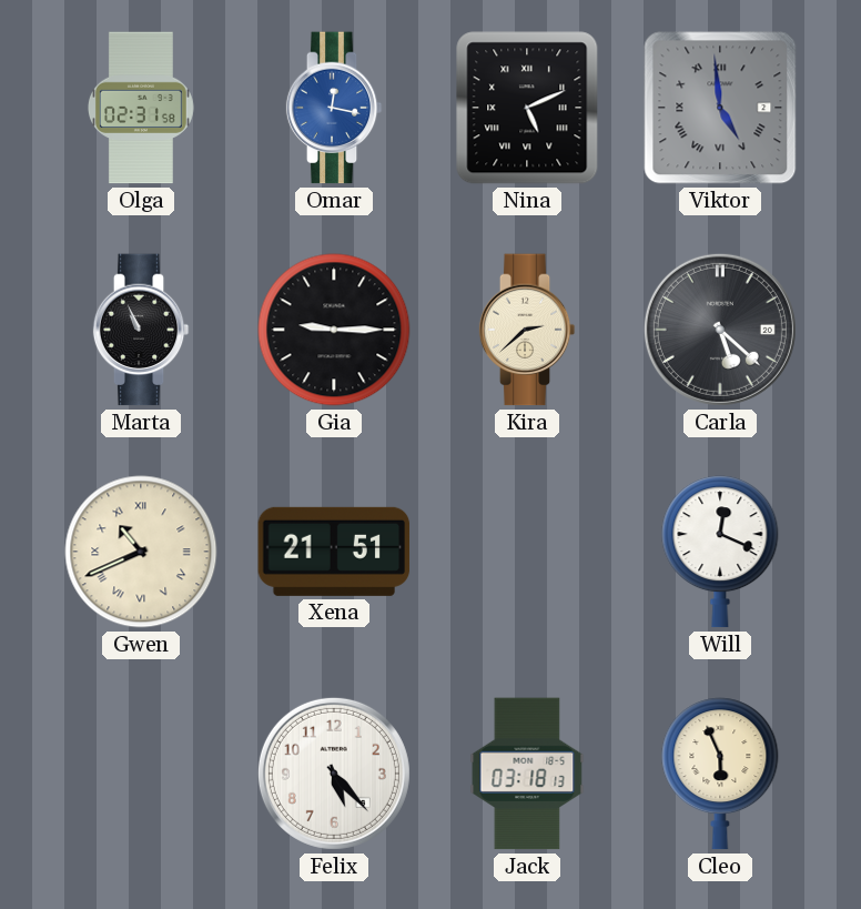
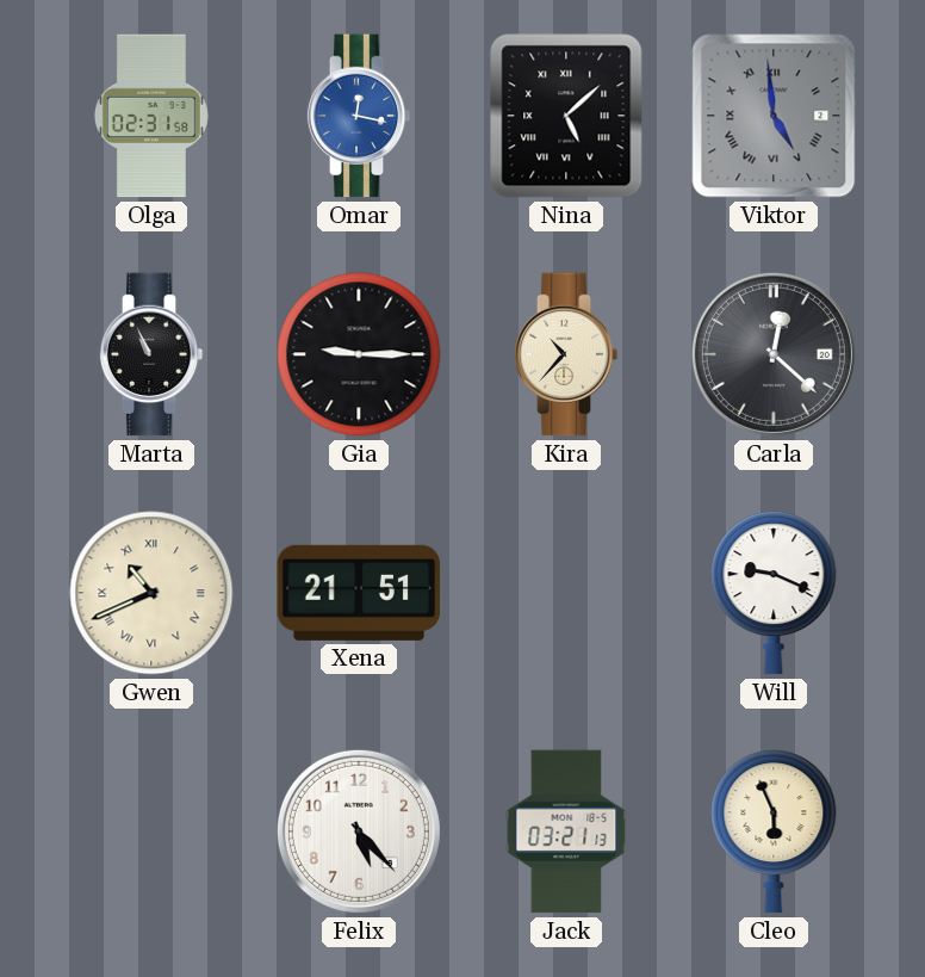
Nina: 5:11 -> 5:08 (566, 116)
Kira: 2:38 -> 10:37 (566, 354)
Carla: 5:22 -> 12:22 (774, 354)
Will: 12:19 -> 9:19 (774, 593)
Jack: 03:18 -> 03:21 (566, 831)
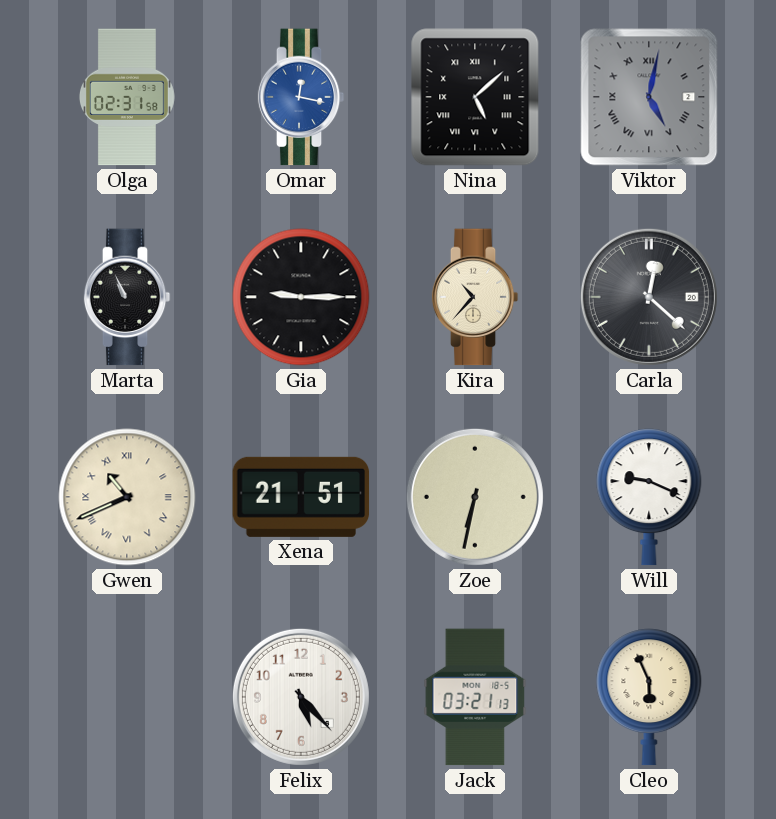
Viktor: 4:59 -> 5:02 (649, 97)
Zoe: none -> 6:32 (475, 497)
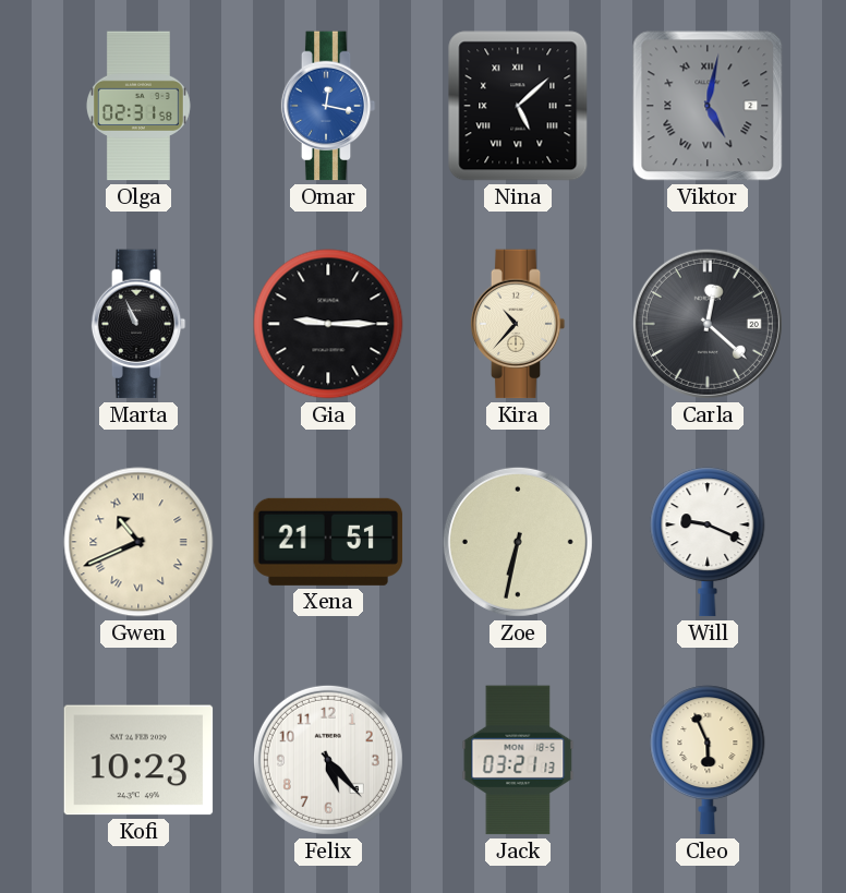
Kofi: none -> 10:23 (138, 760)
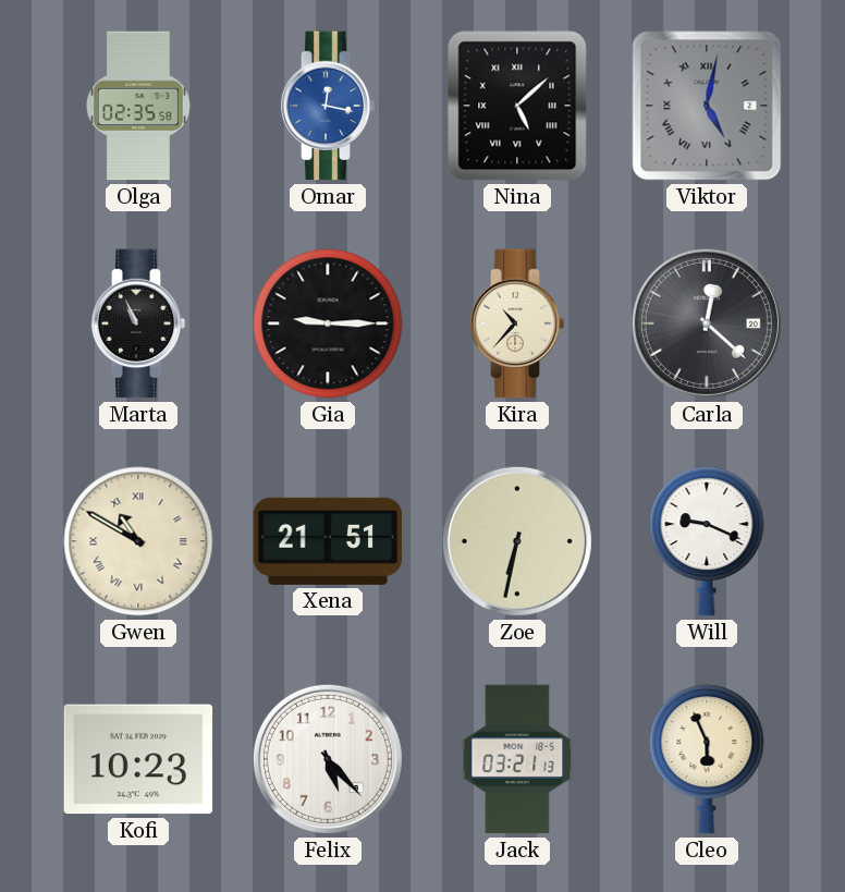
Olga: 02:31 -> 02:35 (138, 106)
Gwen: 10:41 -> 10:50 (138, 541)
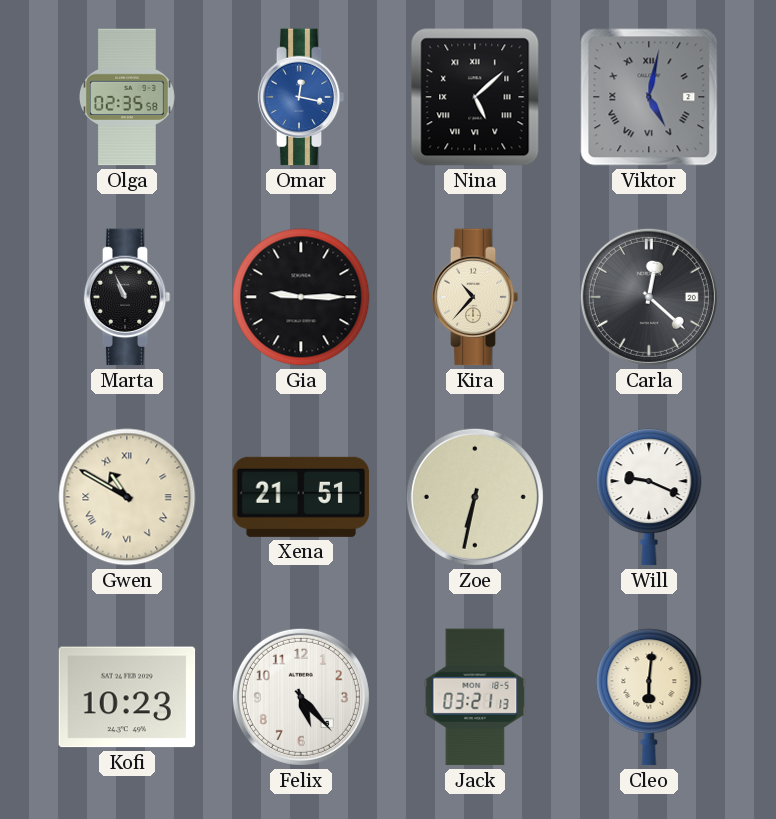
Cleo: 5:56 -> 6:01 (649, 697)
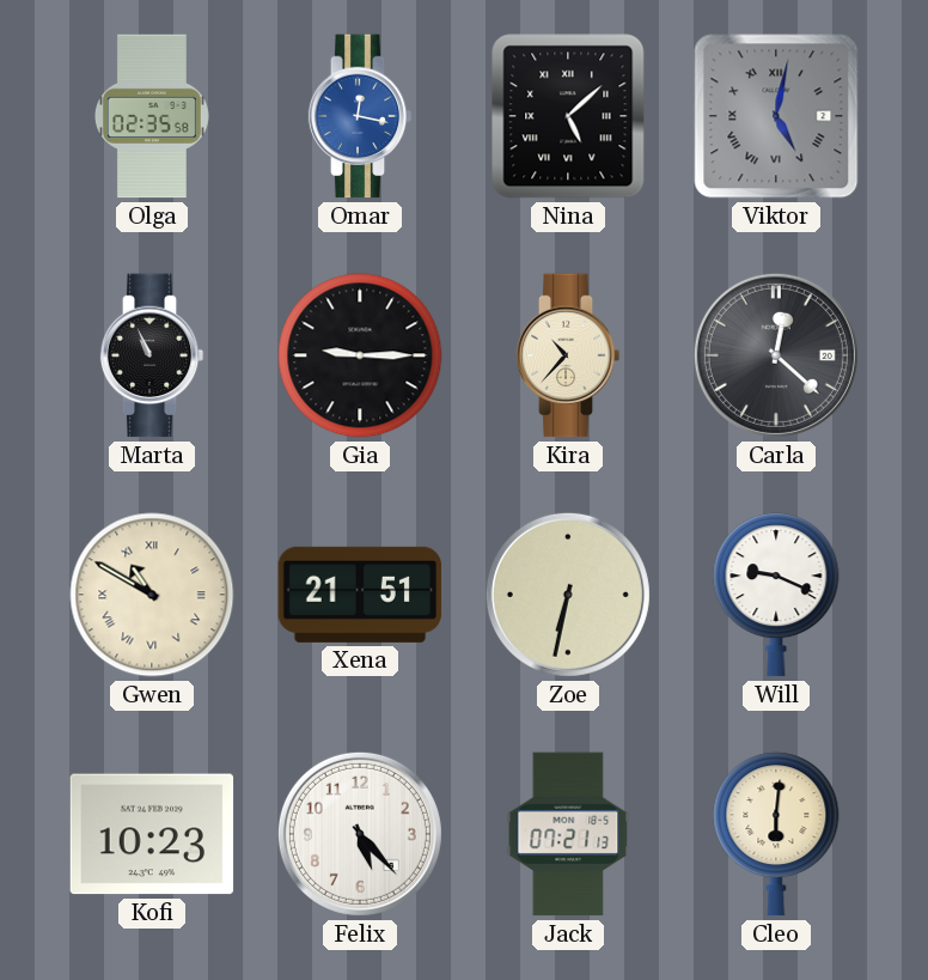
Jack: 03:21 -> 07:21 (568, 834)
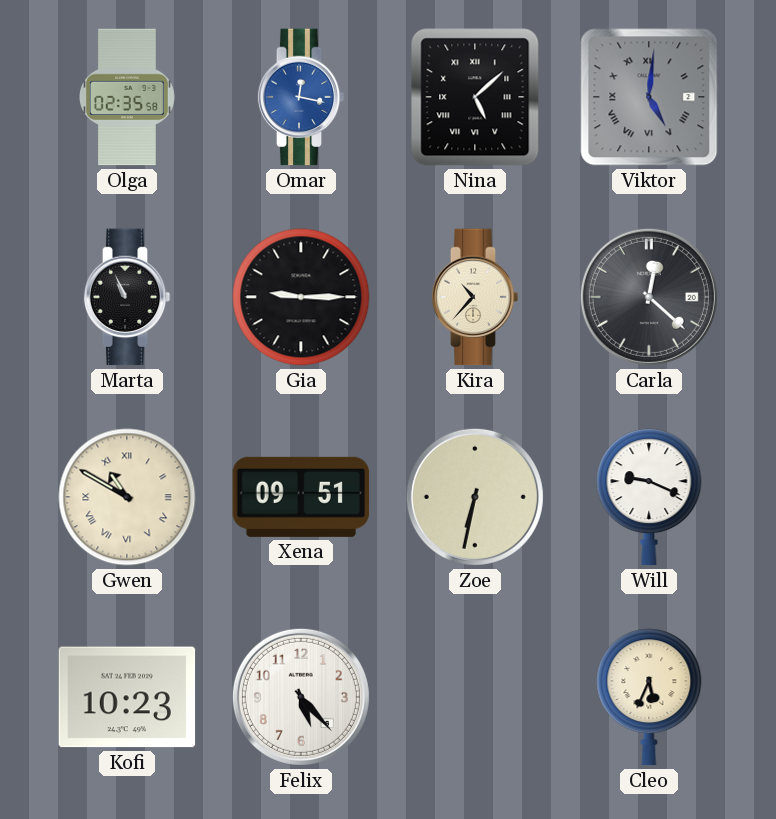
Viktor: 5:02 -> 5:01 (649, 97)
Xena: 21:51 -> 09:51 (301, 497)
Jack: 07:21 -> none (568, 834)
Cleo: 6:01 -> 5:34 (649, 697)
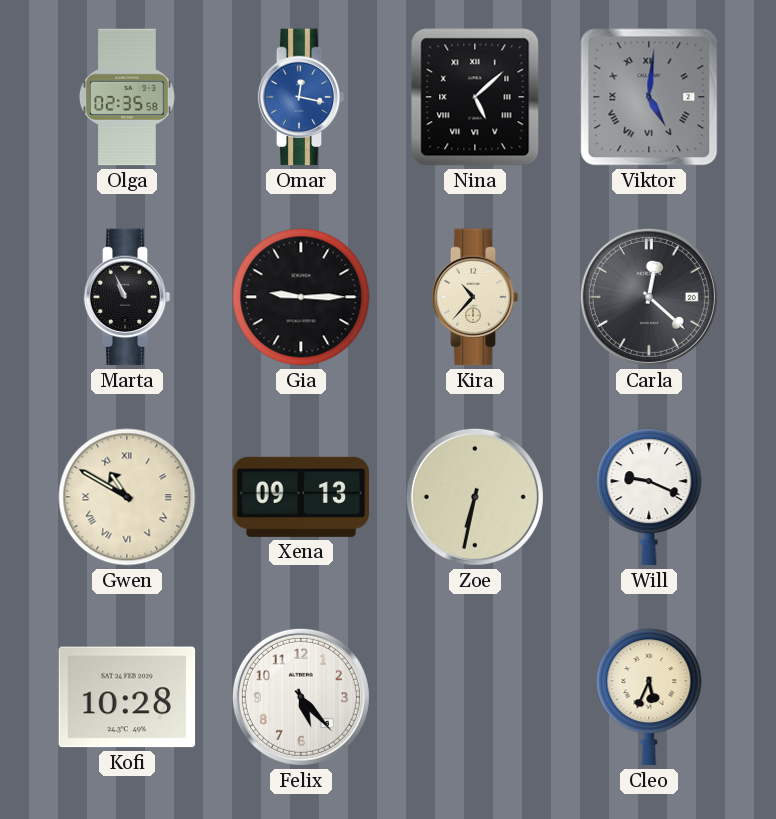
Xena: 09:51 -> 09:13 (301, 497)
Kofi: 10:23 -> 10:28 (127, 697)
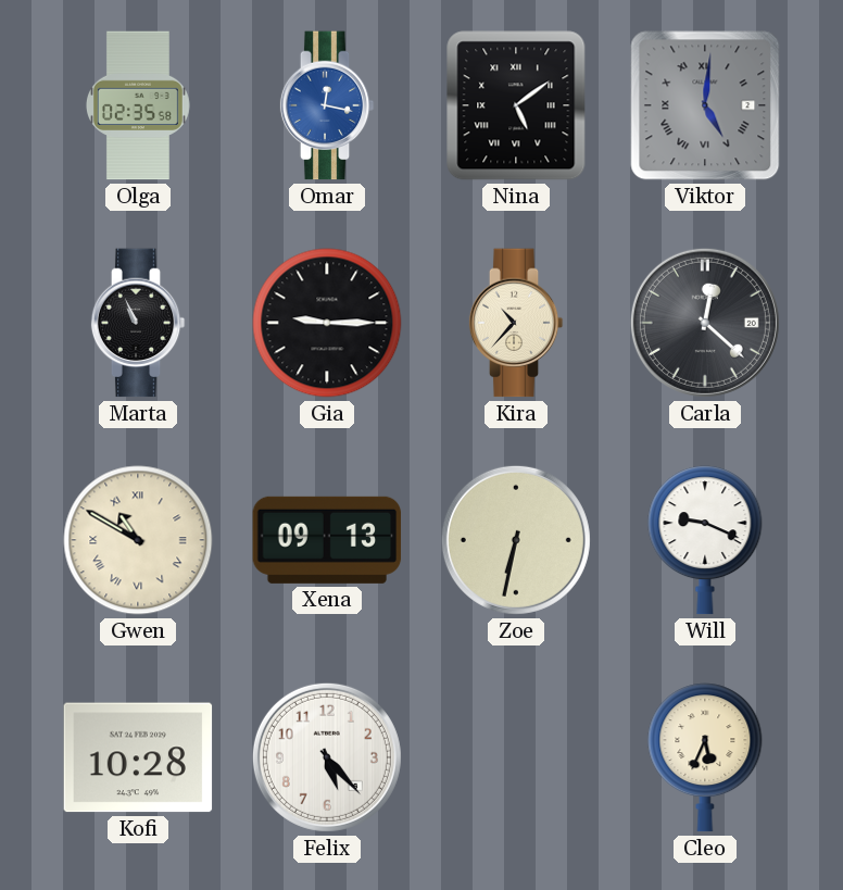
Nina: 5:08 -> 5:09 (516, 105)
